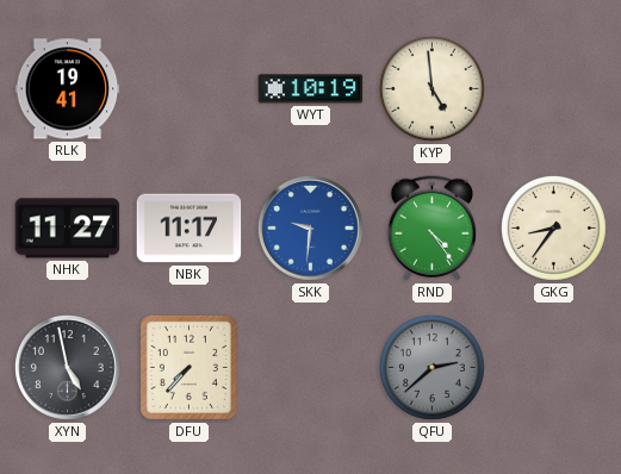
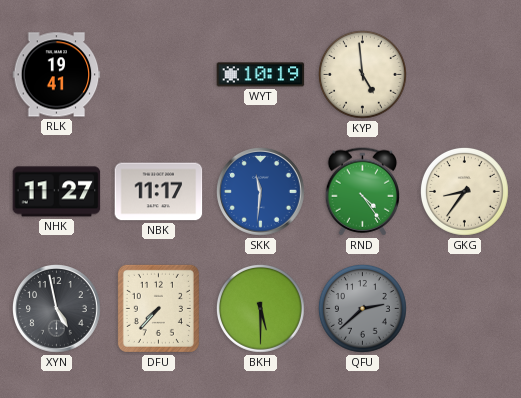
SKK: 9:31 -> 11:31 (261, 192)
BKH: none -> 5:30 (260, 309)
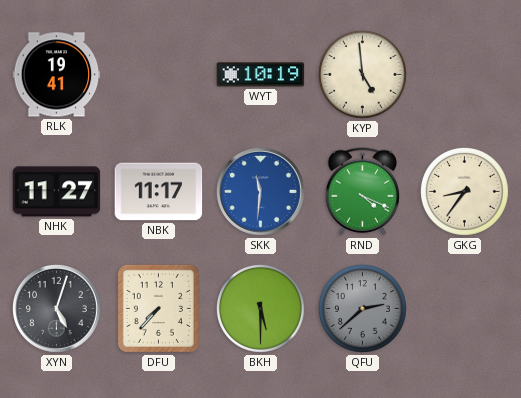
RND: 4:24 -> 4:19 (362, 192)
XYN: 4:58 -> 5:03 (57, 309)
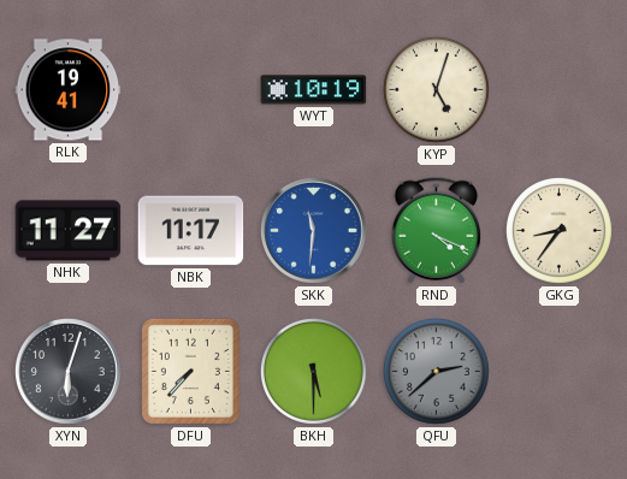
KYP: 4:59 -> 5:03 (436, 90)
XYN: 5:03 -> 6:03 (69, 372)
